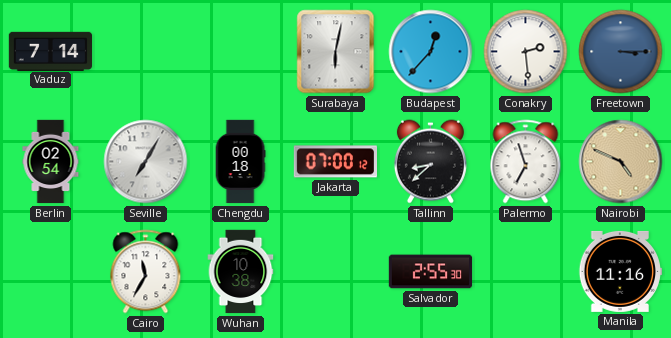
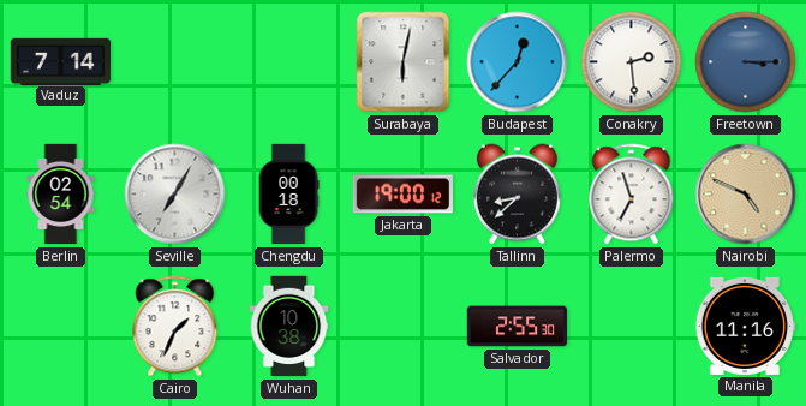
Jakarta: 07:00 -> 19:00 (402, 195)
Cairo: 11:35 -> 1:34 (175, 327)
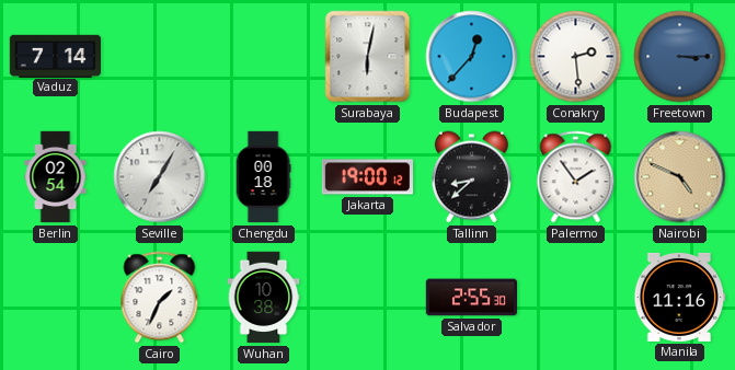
Palermo: 6:57 -> 1:54 (576, 177)
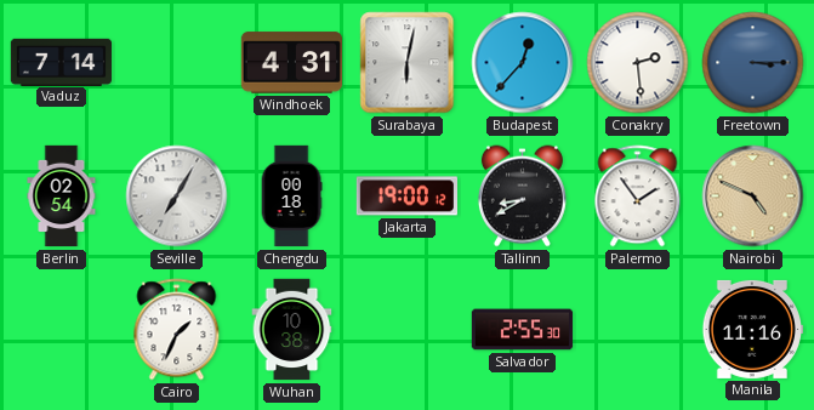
Windhoek: none -> 4:31 (291, 63)
Tallinn: 8:38 -> 8:40 (522, 197)
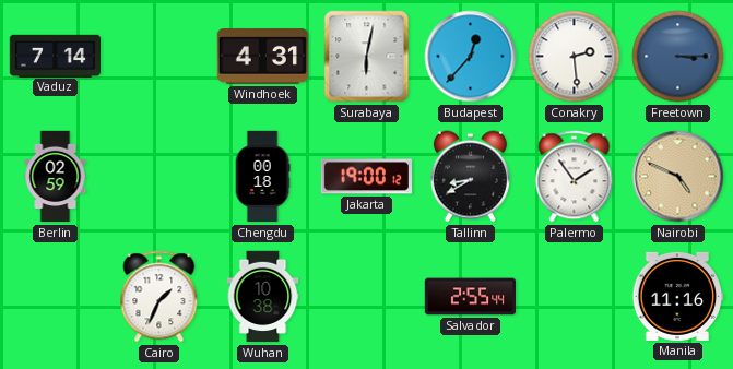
Berlin: 02:54 -> 02:59 (56, 177)
Seville: 7:05 -> none (177, 197)
Salvador: 2:55:30 -> 2:55:44 (471, 297)
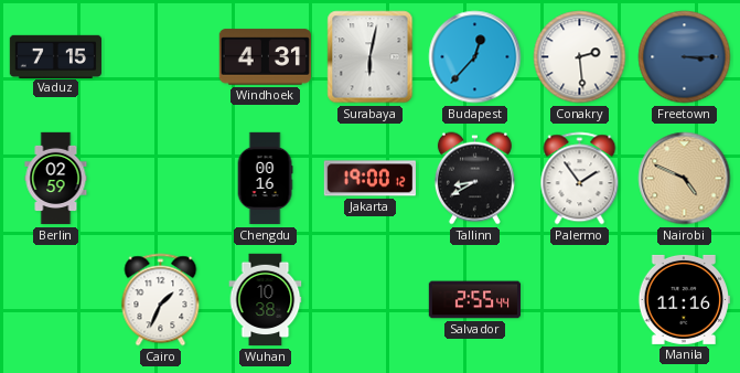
Vaduz: 7:14 -> 7:15 (55, 56)
Chengdu: 00:18 -> 00:16 (265, 179)
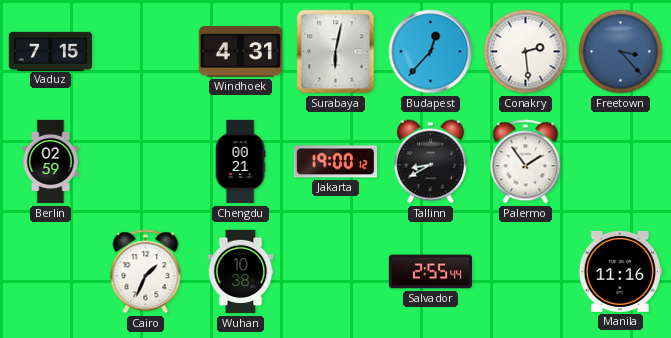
Freetown: 3:15 -> 3:23 (621, 52)
Chengdu: 00:16 -> 00:21 (240, 162)
Nairobi: 4:49 -> none (685, 179)
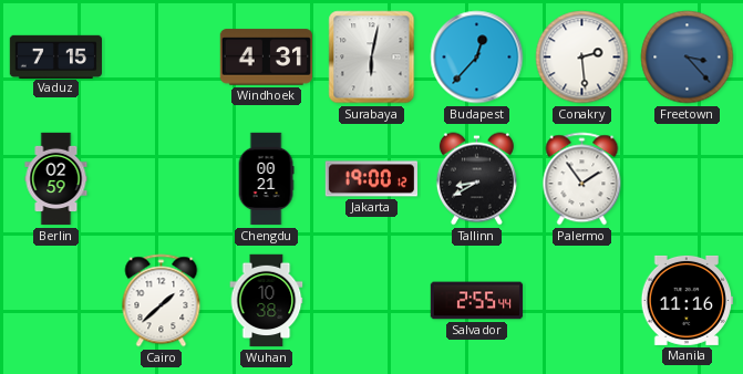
Cairo: 1:34 -> 1:38 (162, 301)
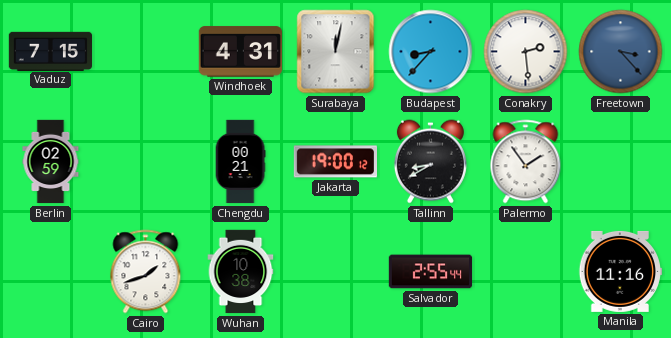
Surabaya: 6:02 -> 12:02 (336, 52)
Budapest: 12:37 -> 8:37 (431, 52)
Cairo: 1:38 -> 1:42 (146, 272)
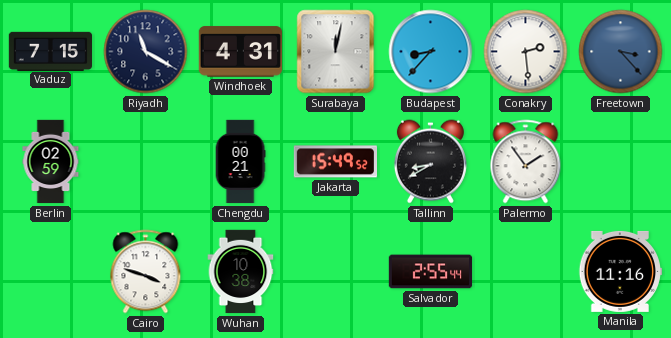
Riyadh: none -> 11:20 (146, 52)
Jakarta: 19:00 -> 15:49 (335, 162)
Cairo: 1:42 -> 3:48 (146, 272)
